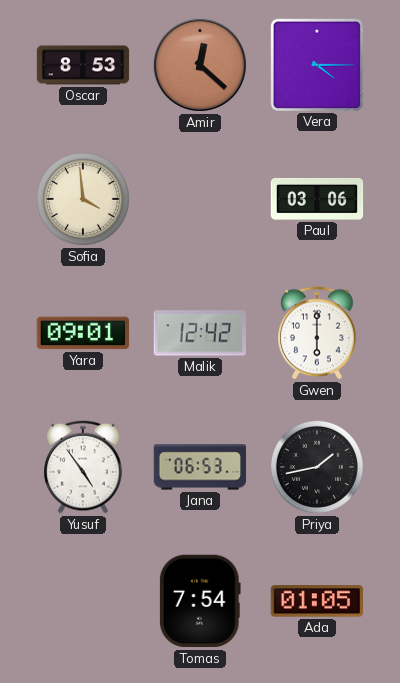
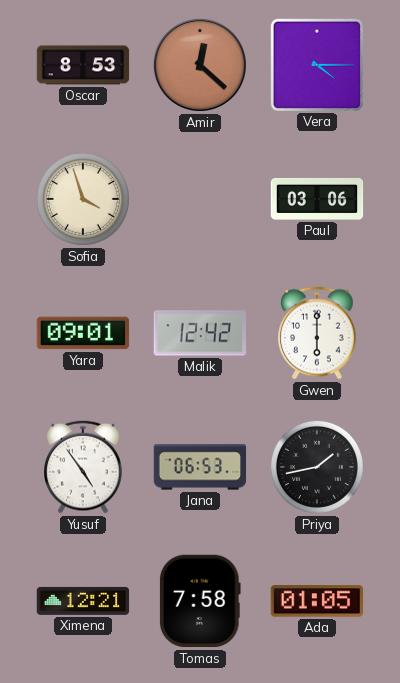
Sofia: 3:59 -> 3:57 (83, 199)
Ximena: none -> 12:21 (83, 601)
Tomas: 7:54 -> 7:58 (200, 601)
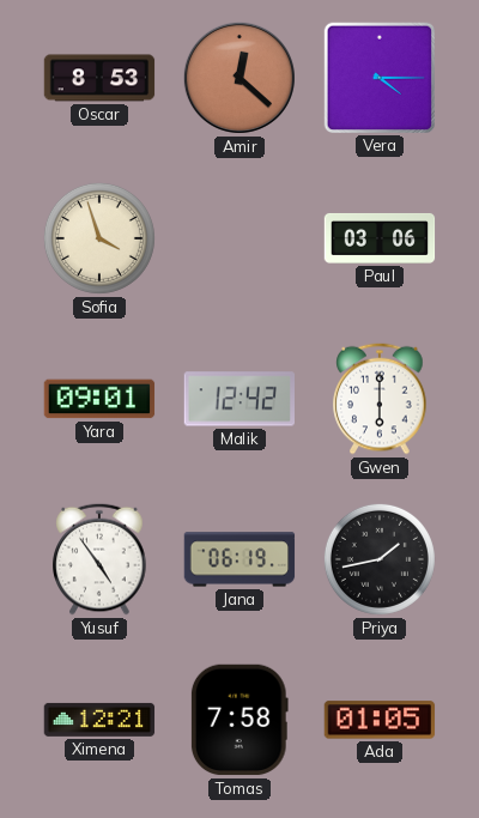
Jana: 06:53 -> 06:19 (239, 559)
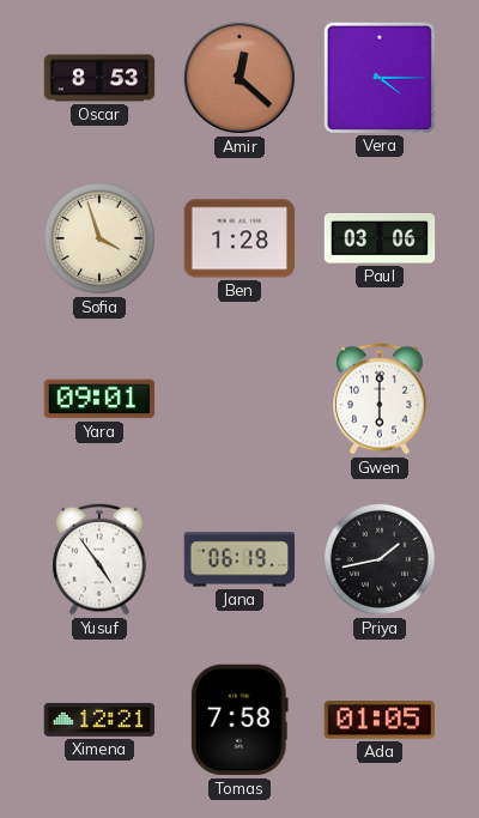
Ben: none -> 1:28 (239, 238)
Malik: 12:42 -> none (238, 399)
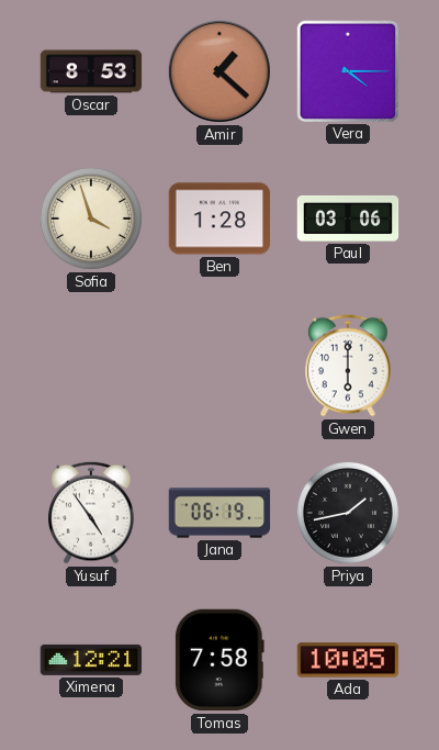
Amir: 12:22 -> 1:22 (219, 71)
Yara: 09:01 -> none (99, 399)
Ada: 01:05 -> 10:05 (348, 660)
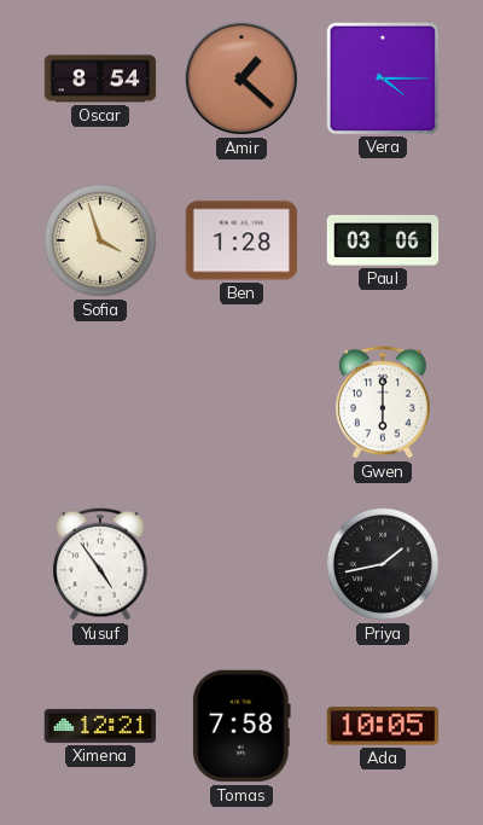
Oscar: 8:53 -> 8:54 (100, 79)
Jana: 06:19 -> none (219, 513)
